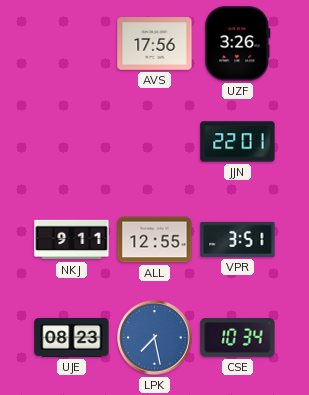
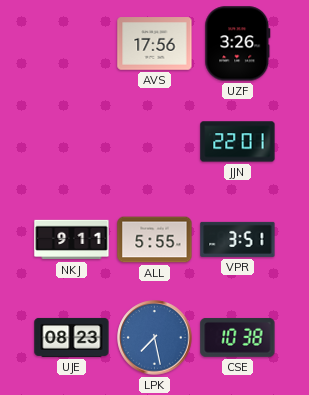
ALL: 12:55 -> 5:55 (155, 240)
CSE: 10:34 -> 10:38 (238, 337)
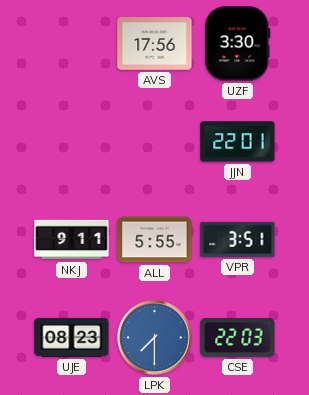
UZF: 3:26 -> 3:30 (238, 44)
LPK: 7:28 -> 7:30 (155, 338)
CSE: 10:38 -> 22:03 (238, 337)
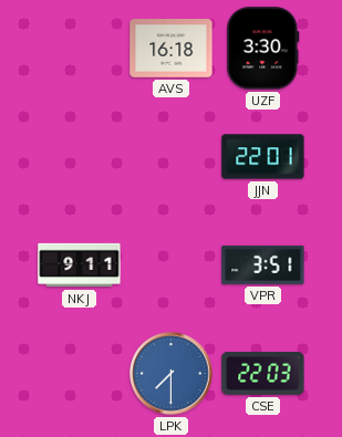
AVS: 17:56 -> 16:18 (172, 49)
ALL: 5:55 -> none (155, 240)
UJE: 08:23 -> none (72, 337)
